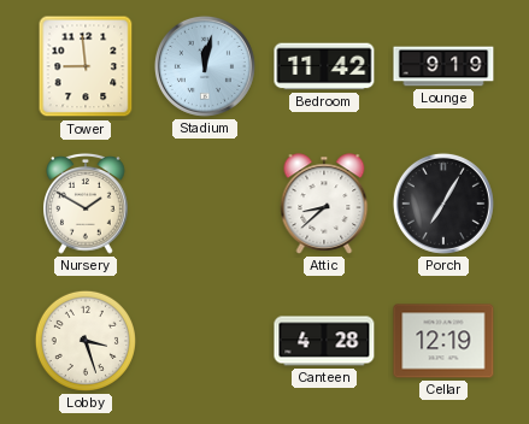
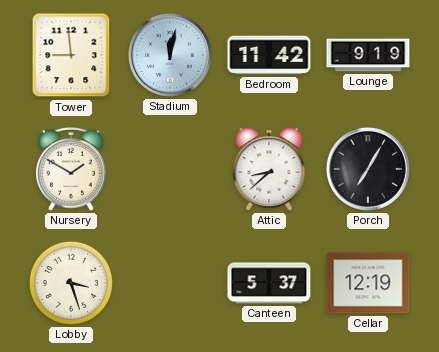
Canteen: 4:28 -> 5:37 (269, 283)
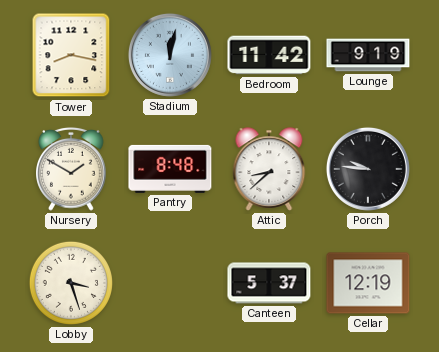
Tower: 8:59 -> 8:17 (71, 55)
Pantry: none -> 8:48 (170, 169)
Porch: 7:05 -> 9:46 (368, 169)
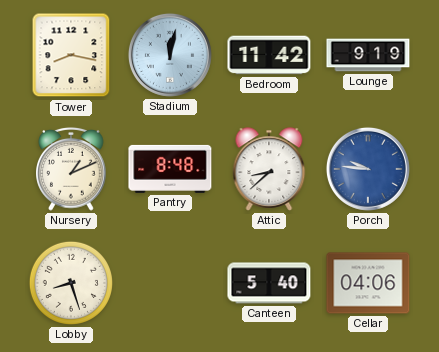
Nursery: 1:50 -> 1:11 (71, 169)
Porch dial: black -> blue (368, 169)
Lobby: 3:27 -> 8:27 (71, 283)
Canteen: 5:37 -> 5:40 (269, 283)
Cellar: 12:19 -> 04:06 (368, 283)
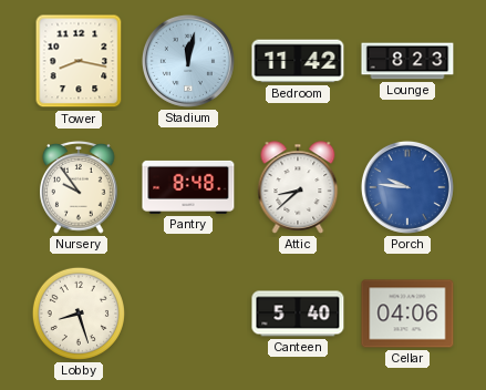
Lounge: 9:19 -> 8:23 (407, 61)
Nursery: 1:11 -> 9:54 (79, 187)
